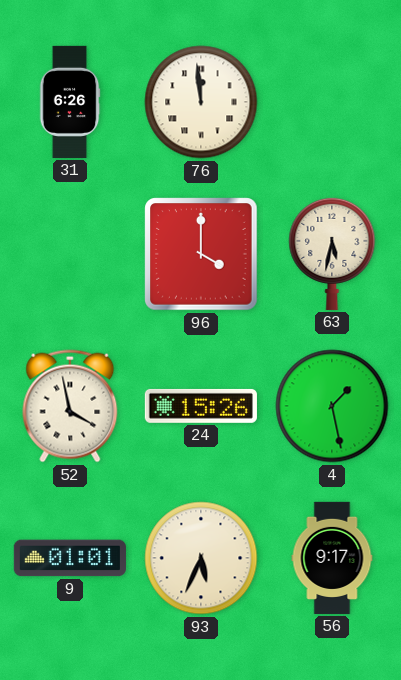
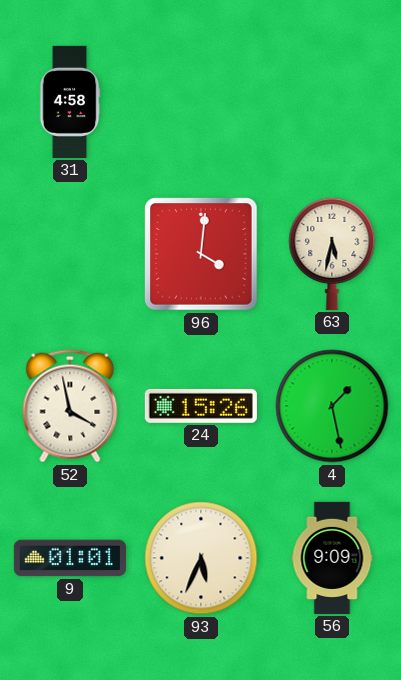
31: 6:26 -> 4:58 (70, 102)
76: 11:59 -> none (201, 102)
96: 4:00 -> 4:01 (201, 254)
56: 9:17 -> 9:09 (332, 558)
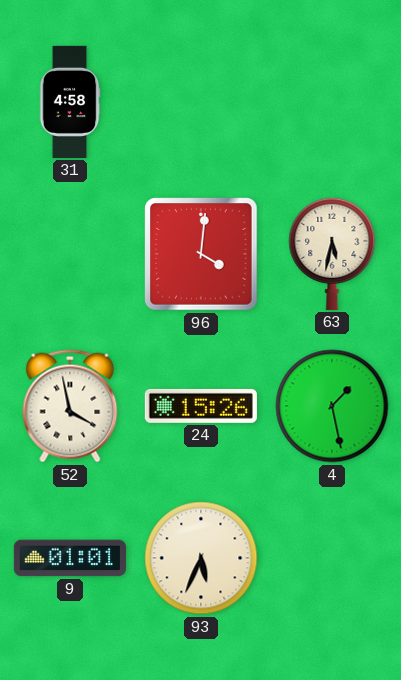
56: 9:09 -> none (332, 558)
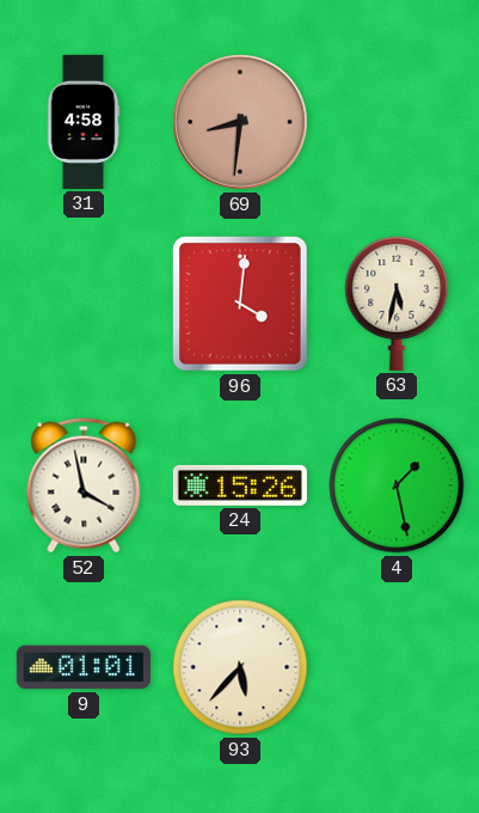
69: none -> 8:31 (240, 122)
93: 5:34 -> 5:37 (240, 667)
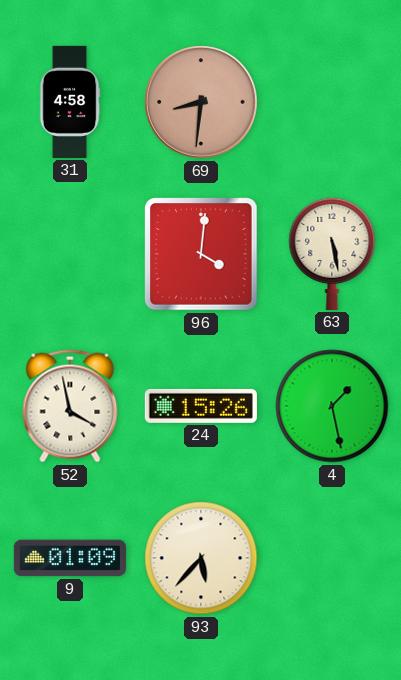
63: 5:32 -> 5:28 (332, 253)
9: 01:01 -> 01:09 (70, 558)
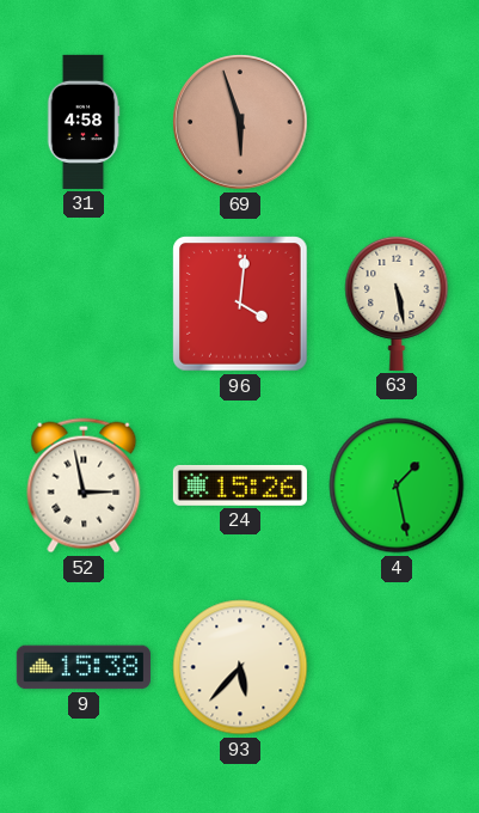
69: 8:31 -> 5:57 (240, 122)
52: 3:58 -> 2:58 (84, 485)
9: 01:09 -> 15:38 (84, 667)
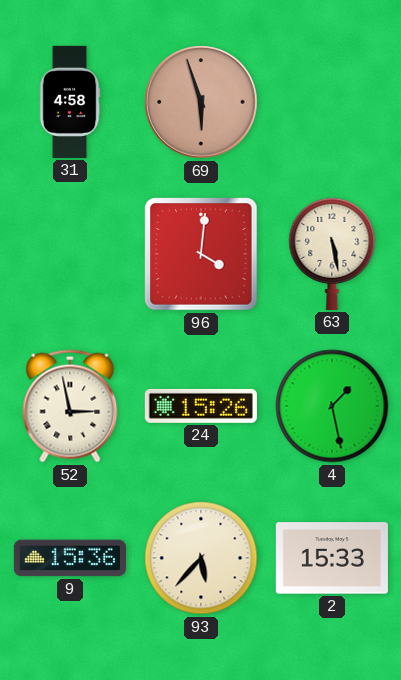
9: 15:38 -> 15:36 (70, 558)
2: none -> 15:33 (332, 558)
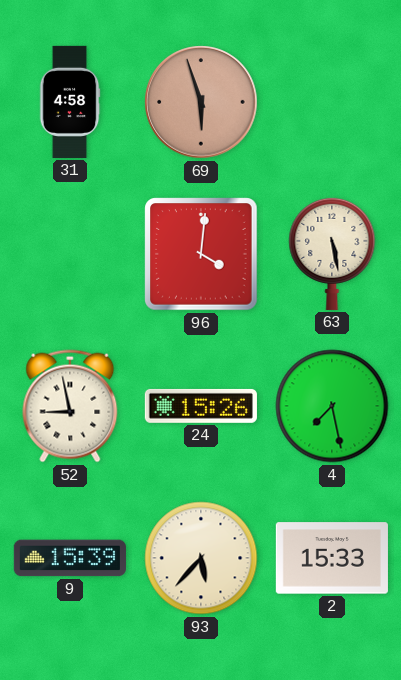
52: 2:58 -> 8:58 (70, 406)
4: 1:28 -> 7:28 (332, 406)
9: 15:36 -> 15:39 (70, 558)
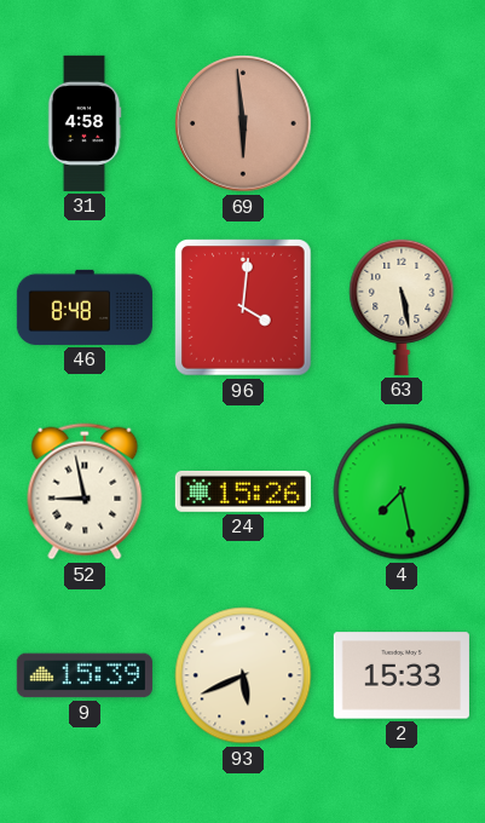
69: 5:57 -> 5:59 (243, 123)
46: none -> 8:48 (85, 307)
93: 5:37 -> 5:41 (243, 675)
